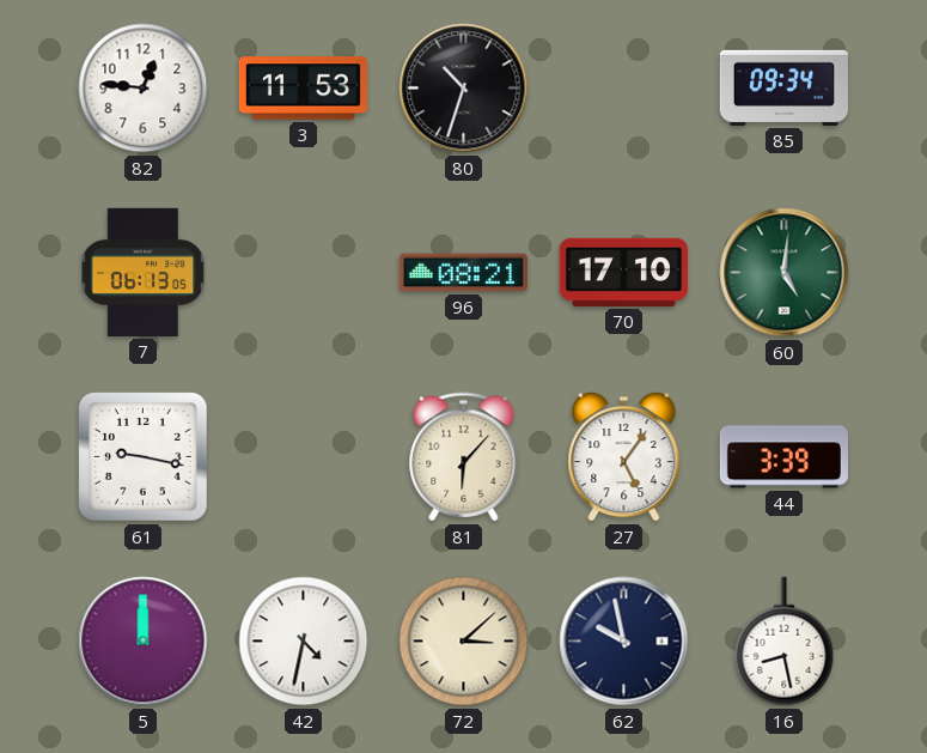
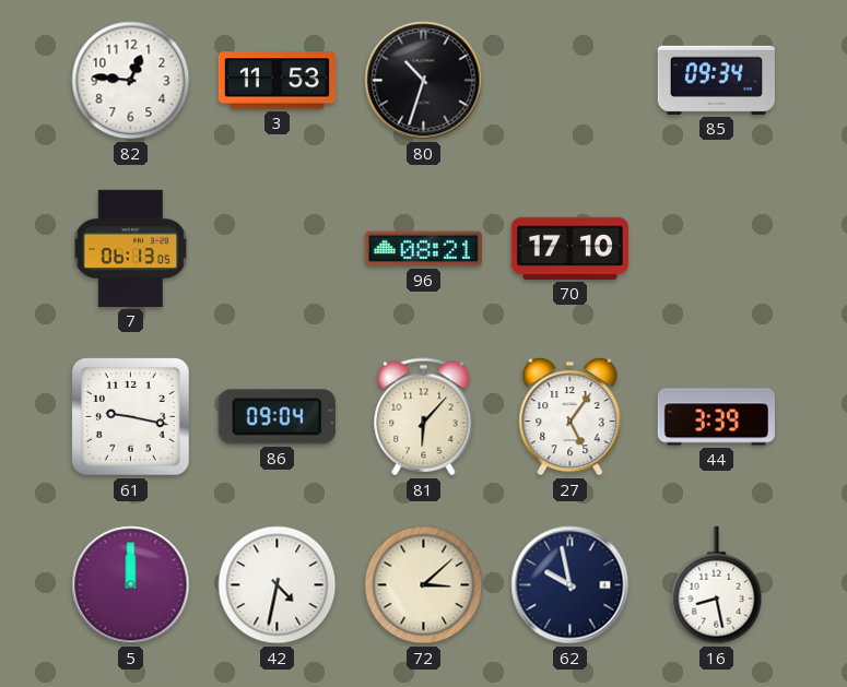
60: 5:01 -> none (785, 273)
86: none -> 09:04 (277, 417)
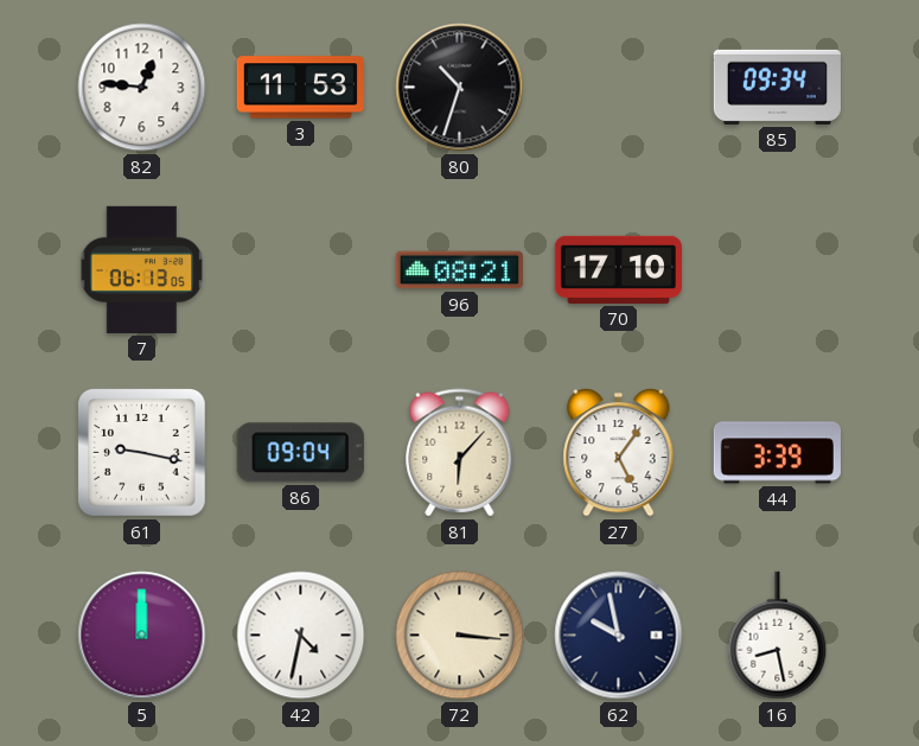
72: 3:08 -> 3:16 (460, 636)
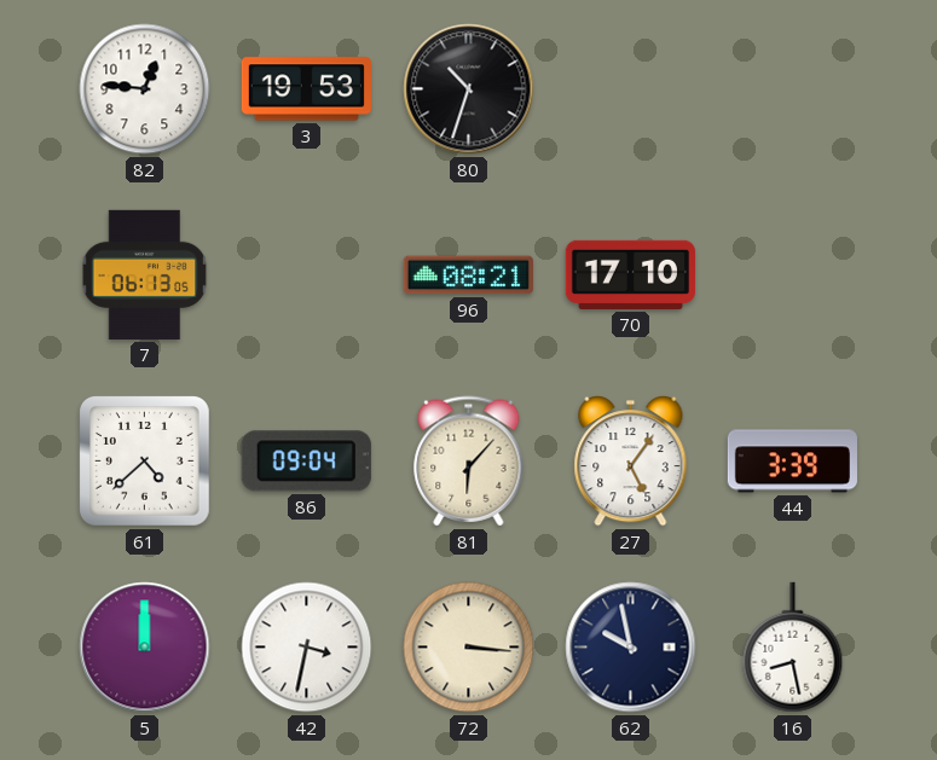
3: 11:53 -> 19:53 (306, 89)
85: 09:34 -> none (777, 87)
61: 9:17 -> 4:38 (145, 462)
42: 4:32 -> 3:32 (307, 648)
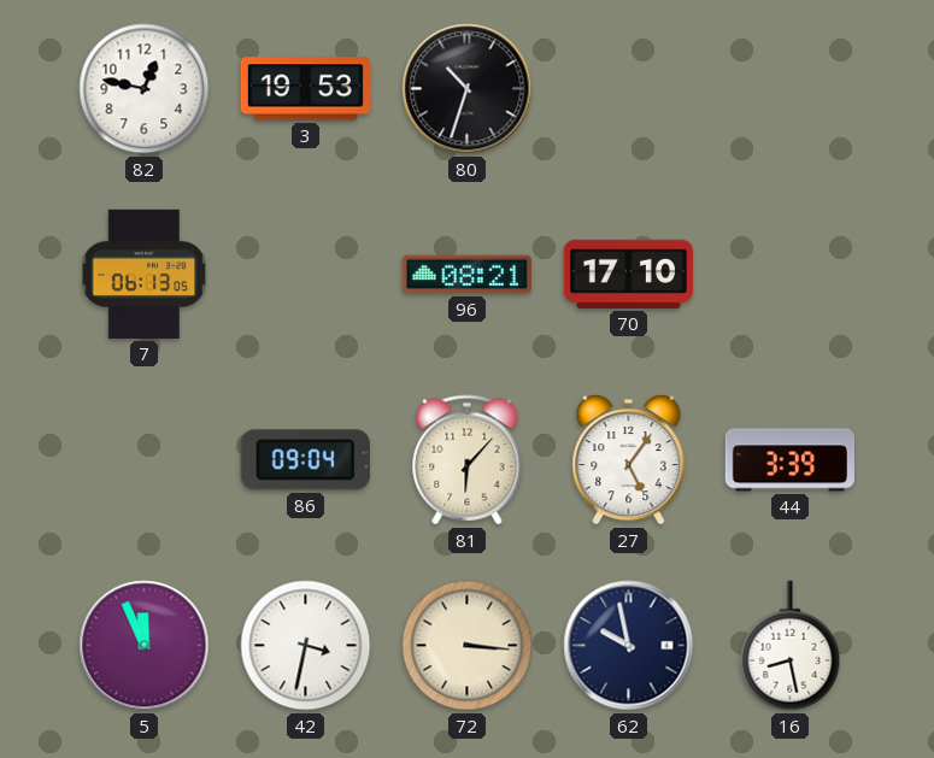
82: 12:46 -> 12:47 (145, 89)
61: 4:38 -> none (145, 462)
5: 12:00 -> 11:56 (145, 646)
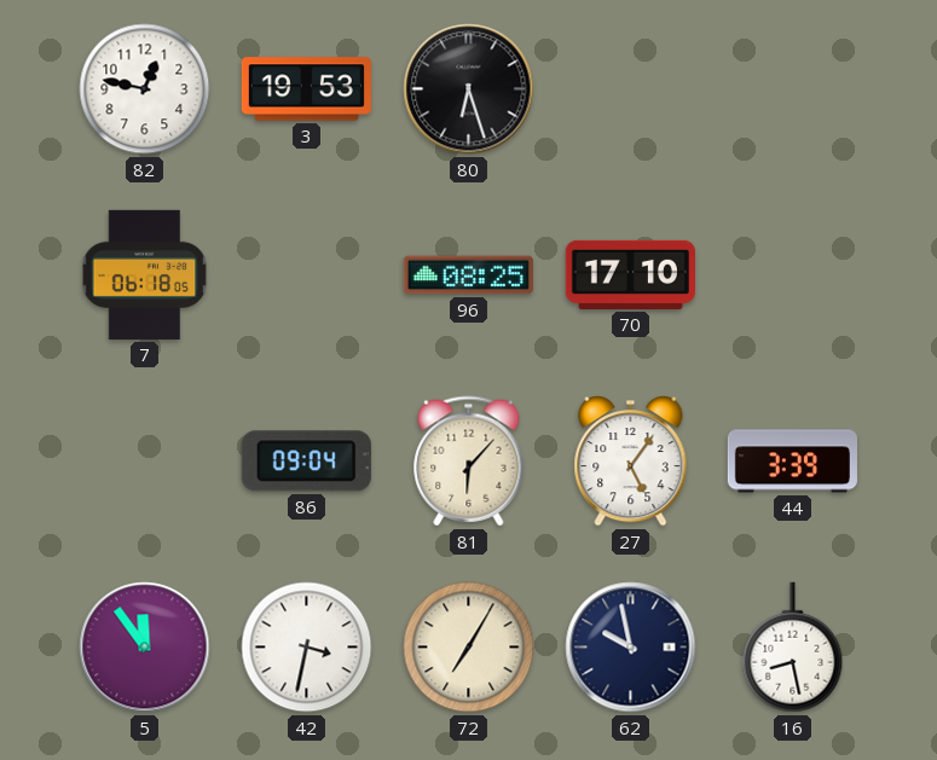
80: 10:33 -> 6:27 (469, 89)
7: 06:13 -> 06:18 (145, 274)
96: 08:21 -> 08:25 (468, 275)
5: 11:56 -> 11:54 (145, 648)
72: 3:16 -> 7:05 (469, 648)
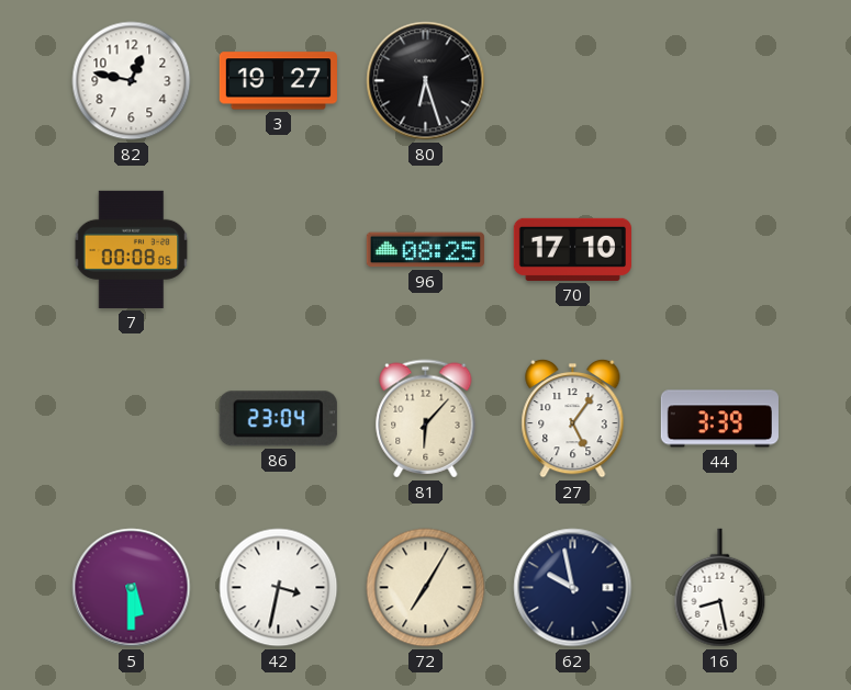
3: 19:53 -> 19:27 (278, 81)
7: 06:18 -> 00:08 (132, 249)
86: 09:04 -> 23:04 (278, 419)
5: 11:54 -> 5:30 (132, 588)
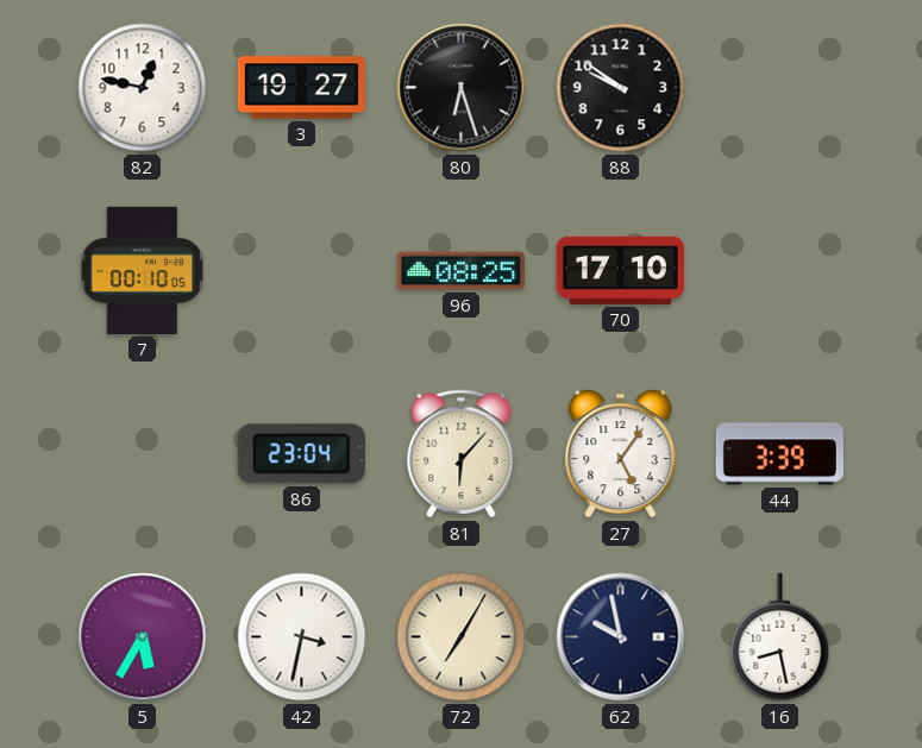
88: none -> 9:51 (621, 88)
7: 00:08 -> 00:10 (143, 270)
5: 5:30 -> 5:35 (143, 637)
